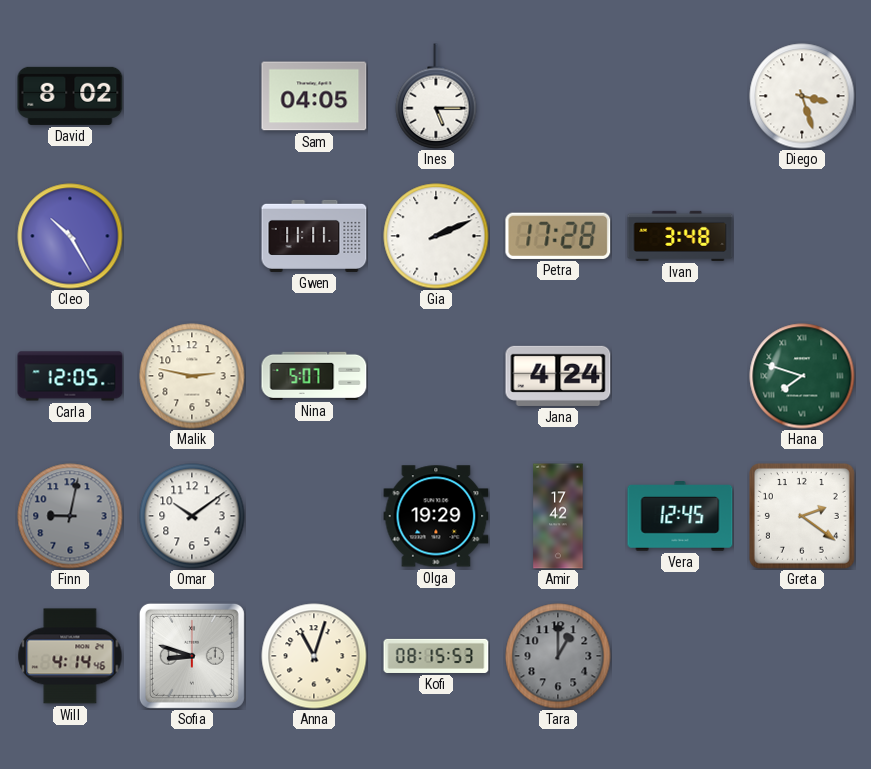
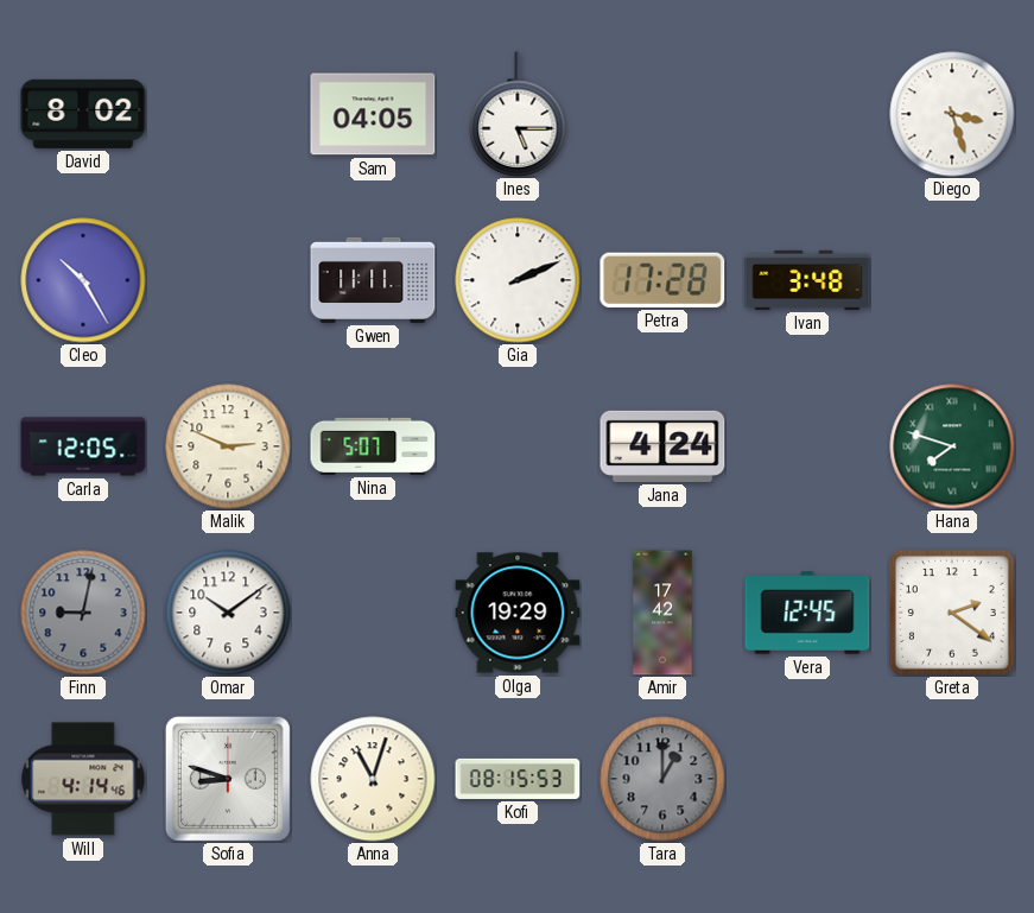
Malik: 2:47 -> 2:49 (228, 446)
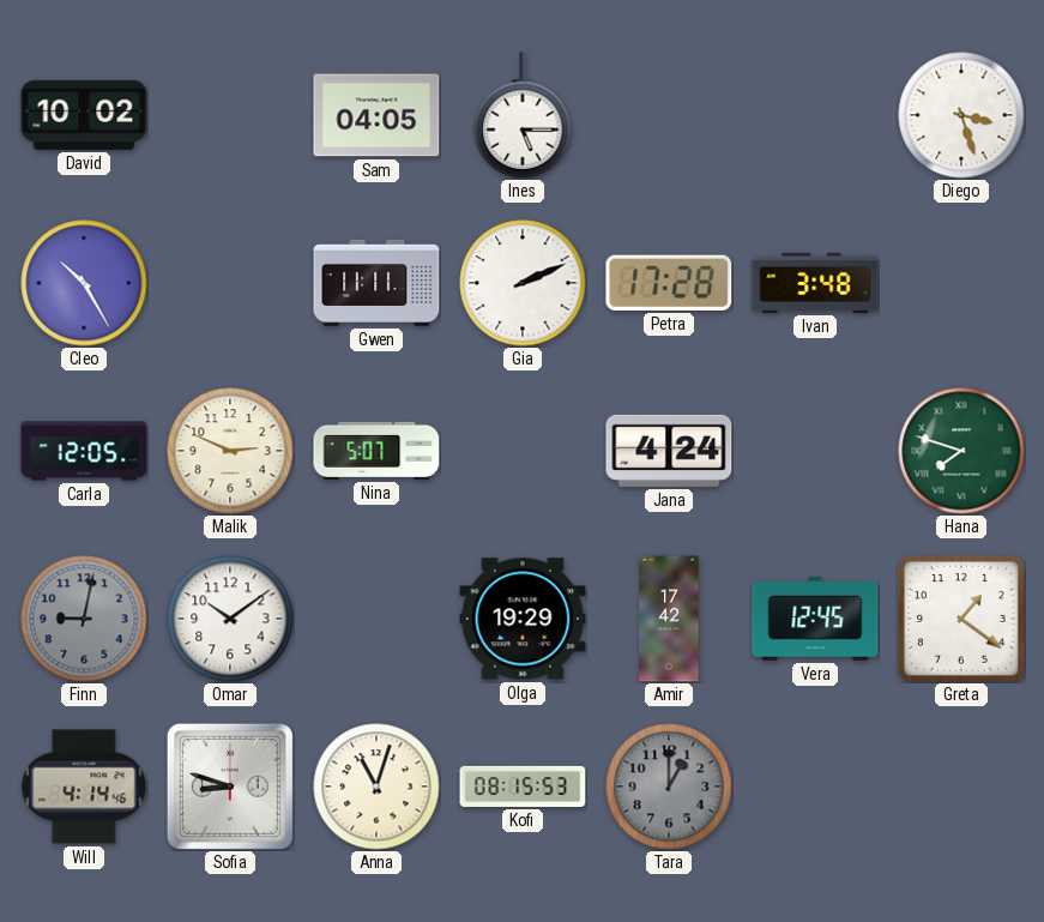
David: 8:02 -> 10:02 (84, 115)
Greta: 2:21 -> 1:21 (961, 619)
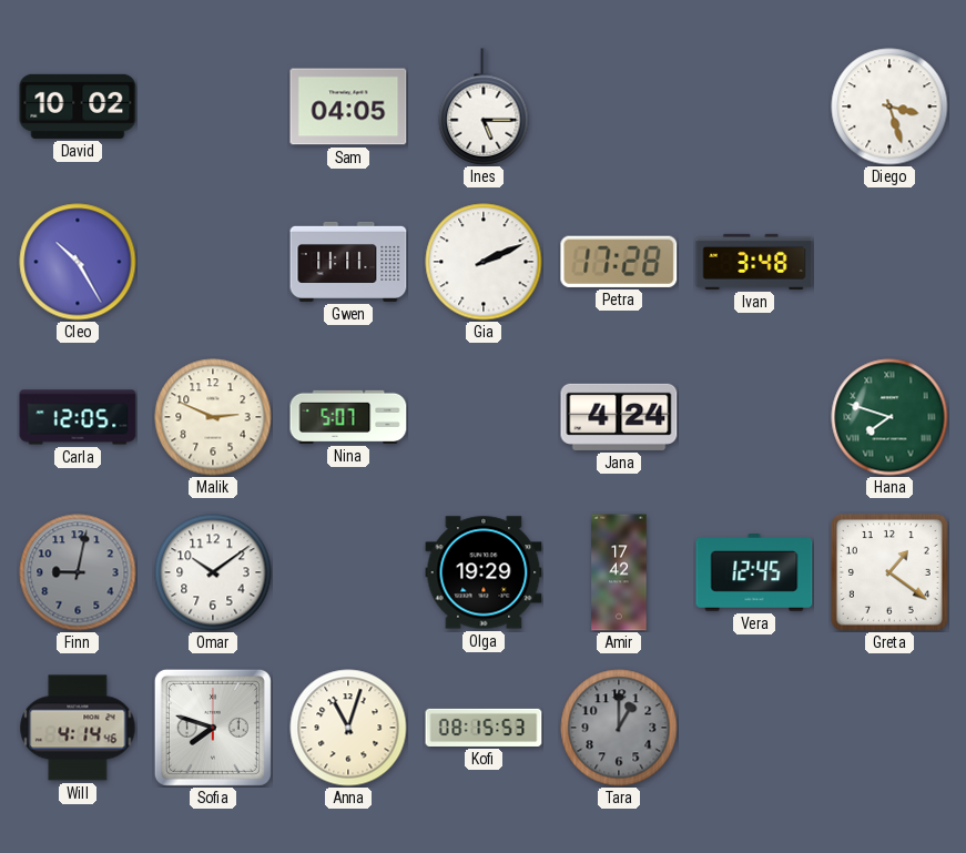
Sofia: 8:48 -> 7:48 (213, 728)
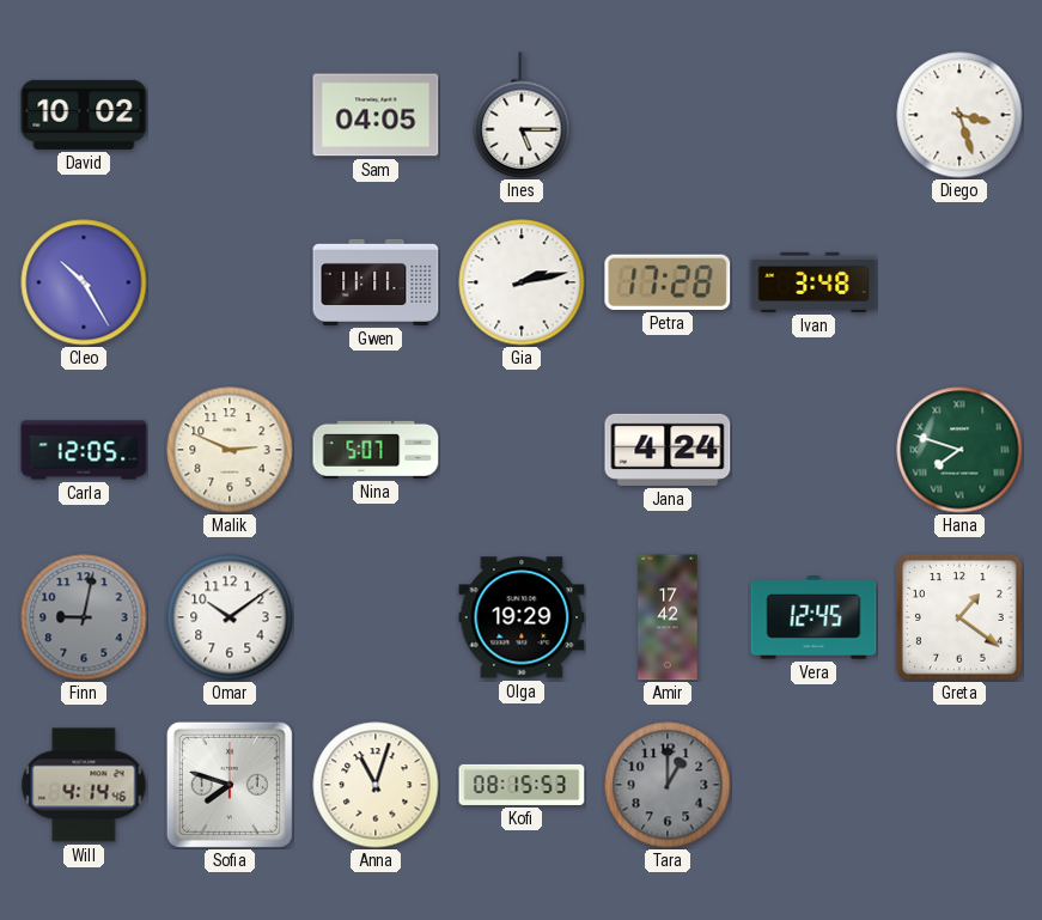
Gia: 2:11 -> 2:13 (522, 282)
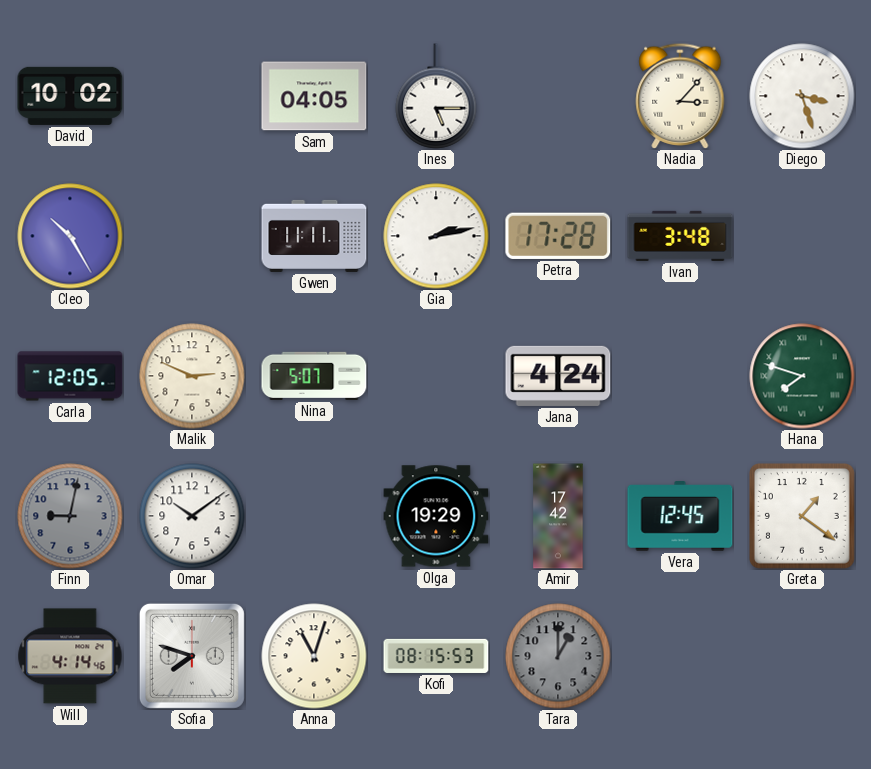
Nadia: none -> 3:07 (680, 96)
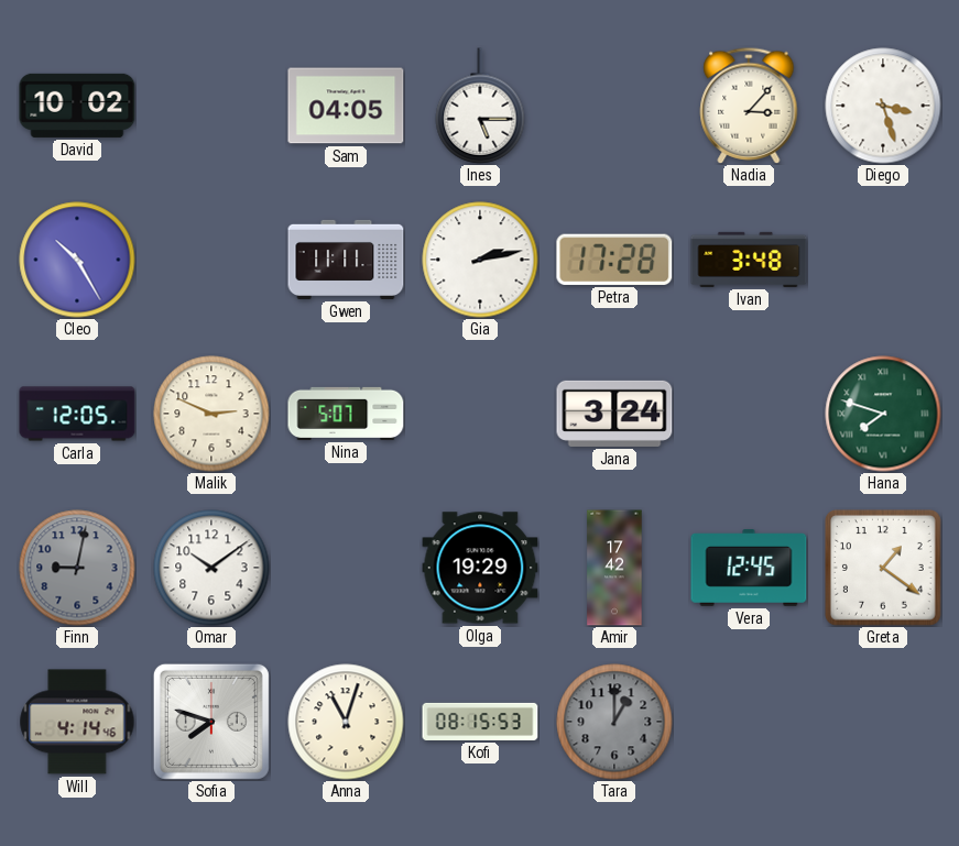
Jana: 4:24 -> 3:24 (614, 414)
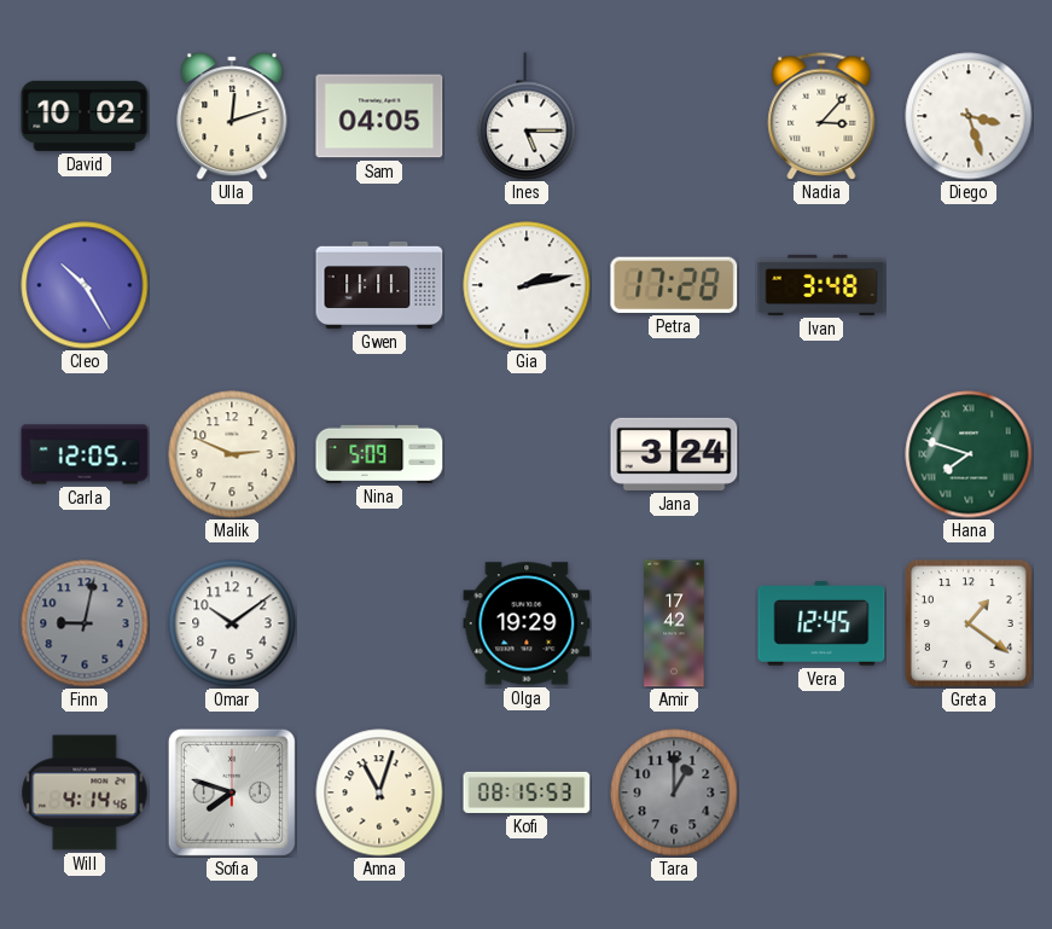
Ulla: none -> 12:12 (232, 116)
Nina: 5:07 -> 5:09 (379, 454)
